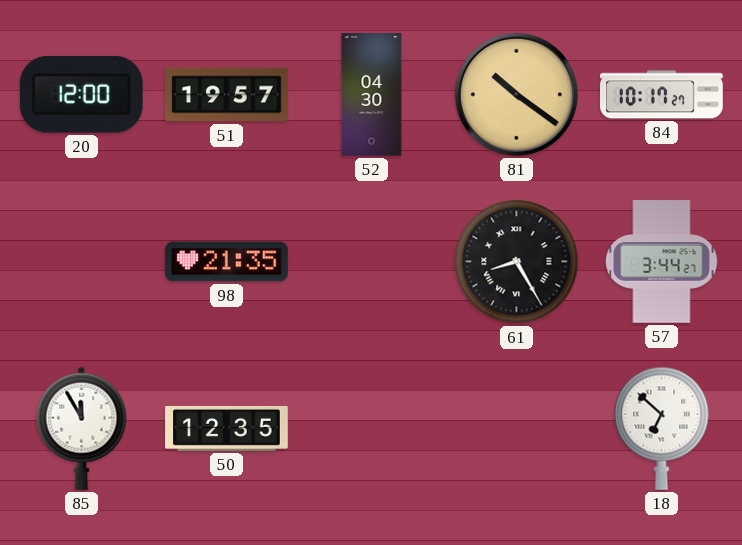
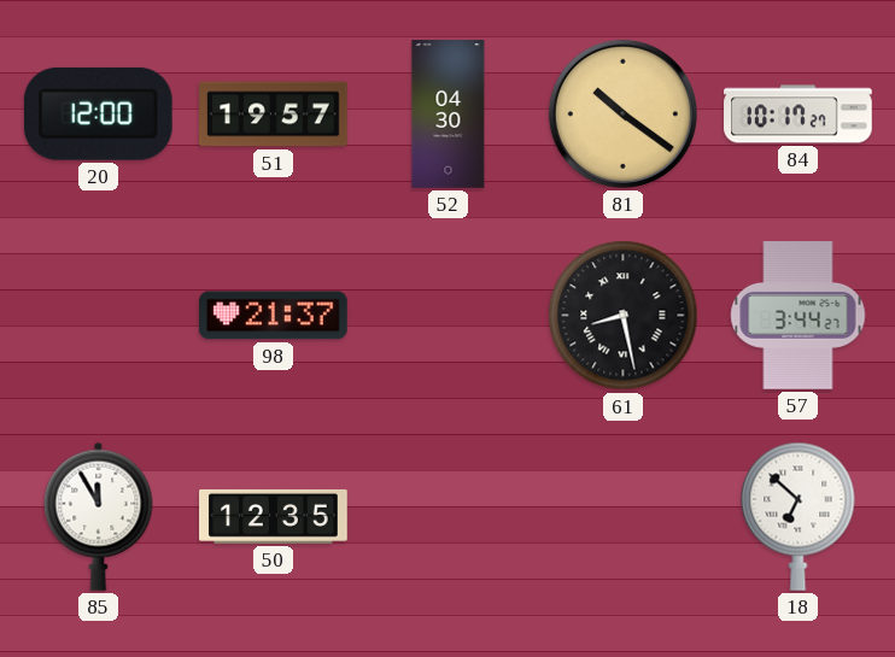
98: 21:35 -> 21:37 (274, 316)
61: 8:25 -> 8:28 (624, 316)
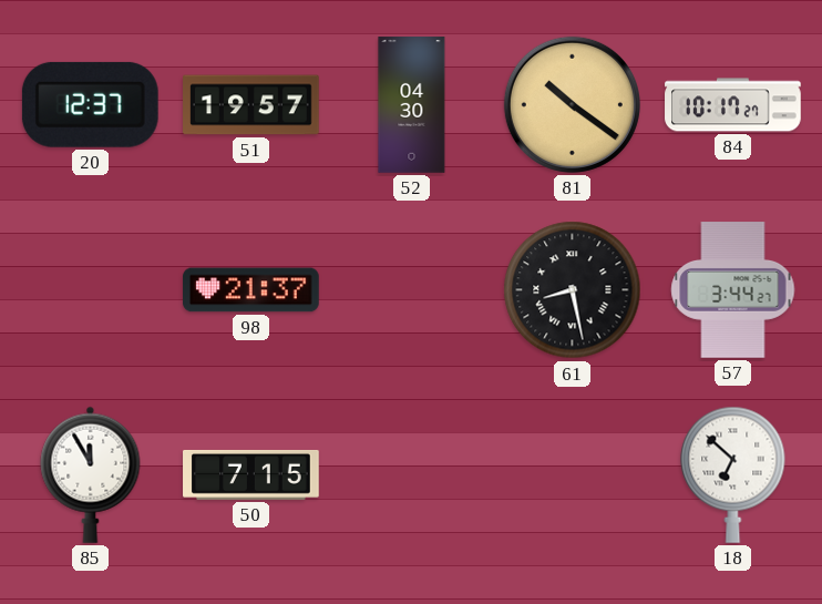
20: 12:00 -> 12:37 (90, 104)
50: 12:35 -> 7:15 (251, 475)
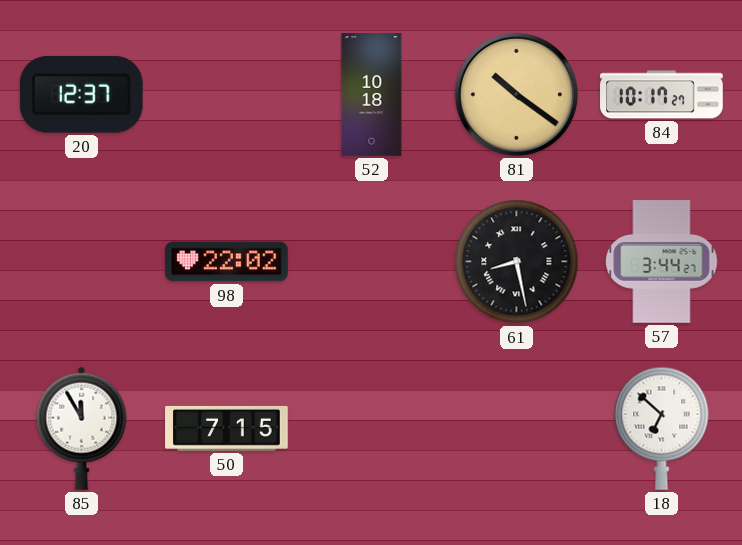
51: 19:57 -> none (251, 105)
52: 04:30 -> 10:18 (372, 95)
98: 21:37 -> 22:02 (227, 262)
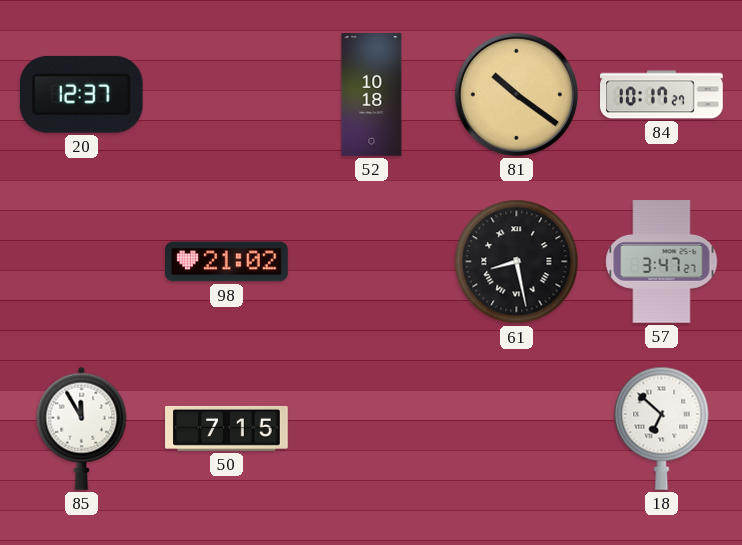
98: 22:02 -> 21:02 (227, 262)
57: 3:44 -> 3:47 (662, 262)
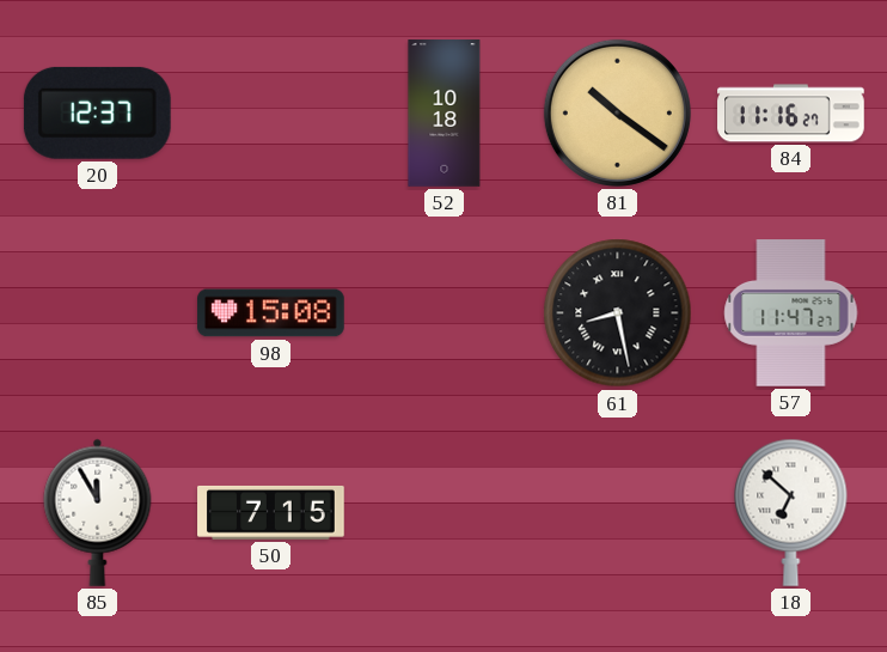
84: 10:17 -> 11:16 (791, 114)
98: 21:02 -> 15:08 (271, 313)
57: 3:47 -> 11:47 (791, 313)
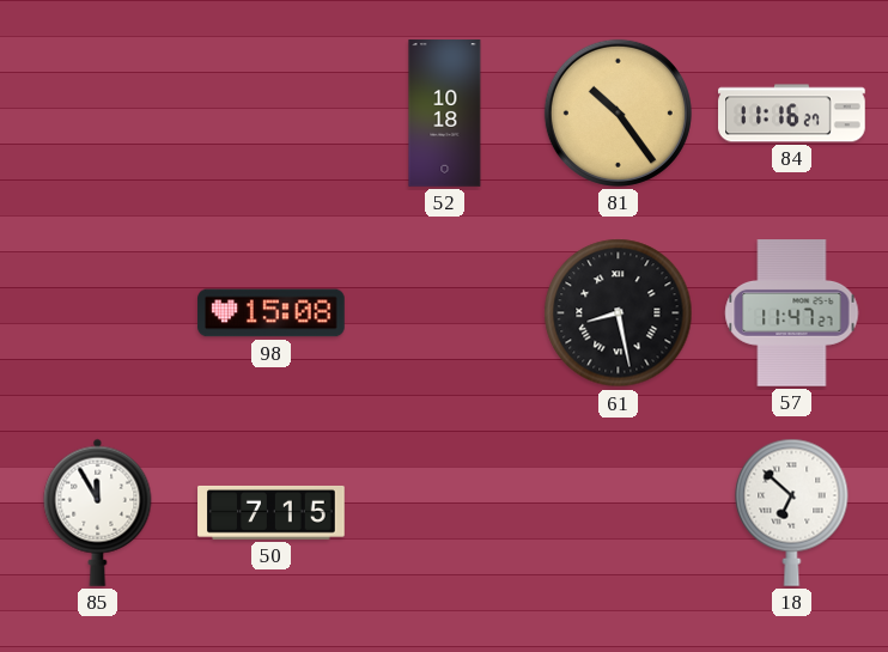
20: 12:37 -> none (97, 112)
81: 10:21 -> 10:24 (618, 112)
